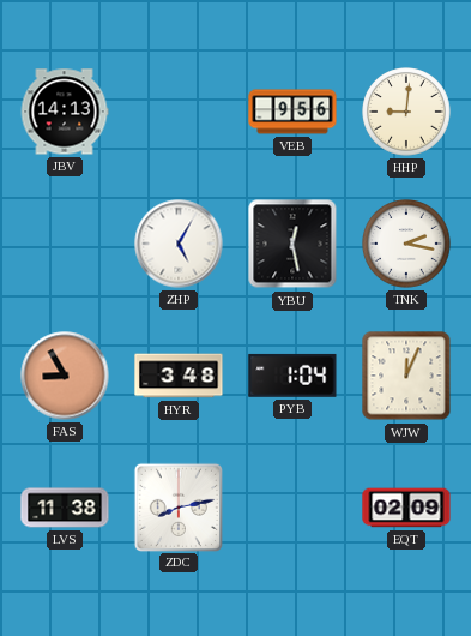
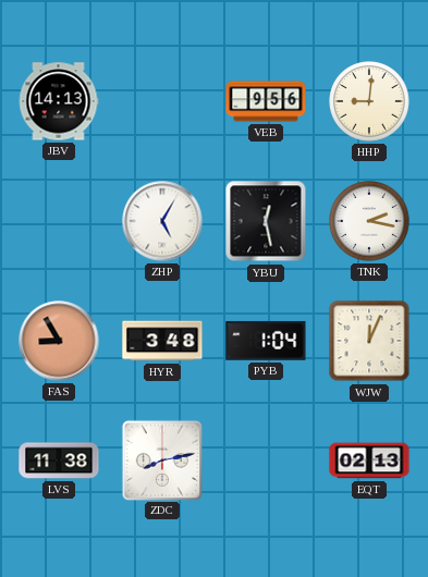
EQT: 02:09 -> 02:13 (369, 461)
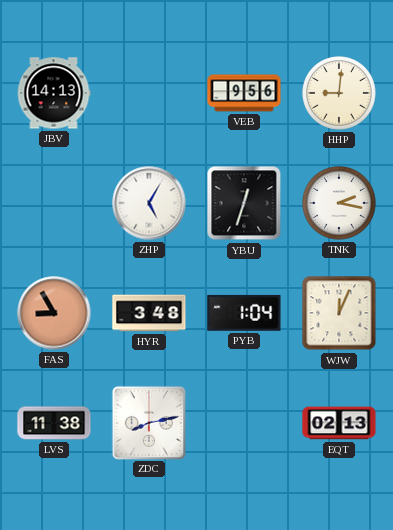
YBU: 12:28 -> 12:33 (244, 203)
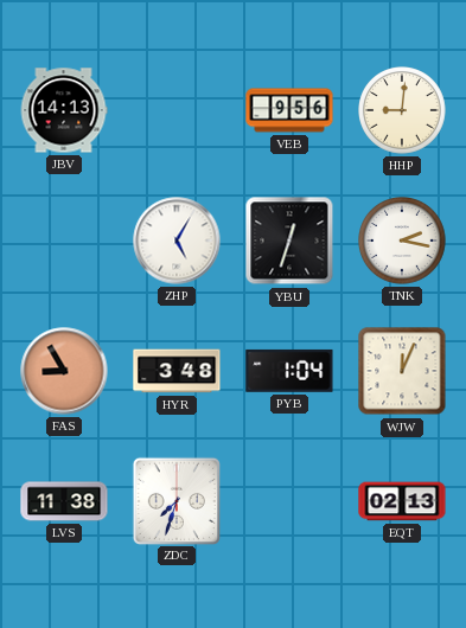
ZDC: 8:13 -> 7:33 (175, 500)
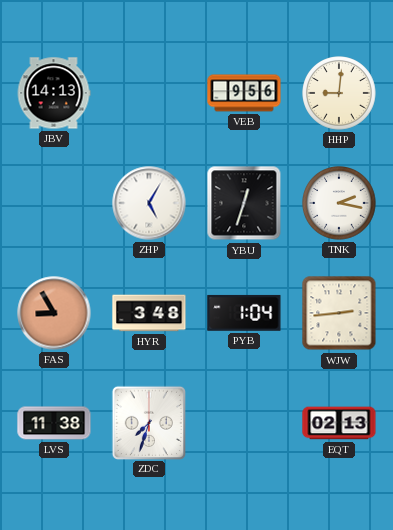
WJW: 12:04 -> 2:44 (339, 313)
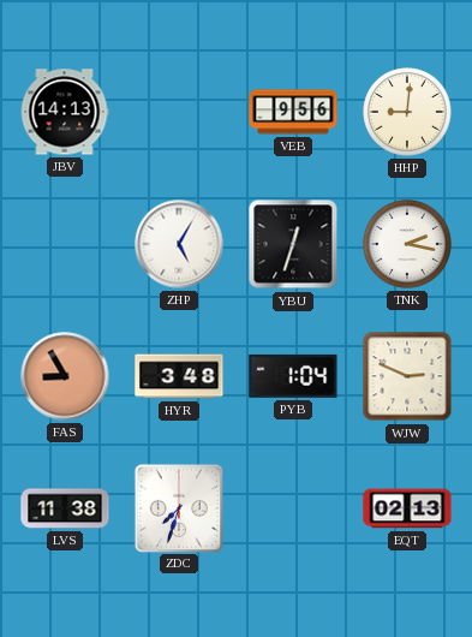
WJW: 2:44 -> 2:49 (407, 376)
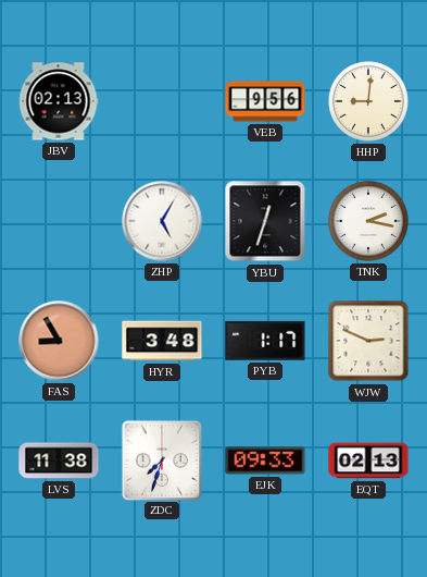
JBV: 14:13 -> 02:13 (59, 101)
PYB: 1:04 -> 1:17 (265, 341)
EJK: none -> 09:33 (265, 461)
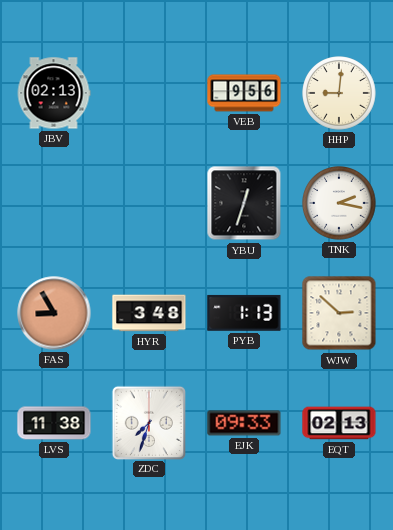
ZHP: 5:05 -> none (162, 221)
PYB: 1:17 -> 1:13 (244, 313)
WJW: 2:49 -> 2:52 (339, 313)
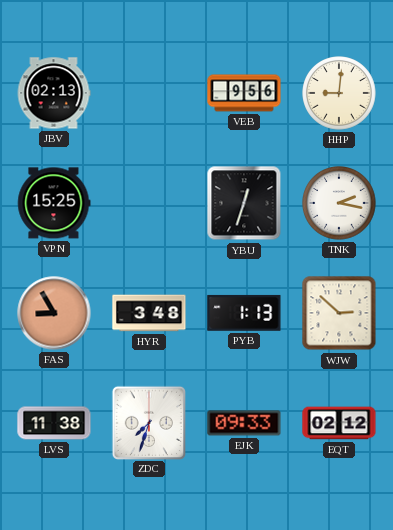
VPN: none -> 15:25 (54, 203)
EQT: 02:13 -> 02:12 (339, 423)
